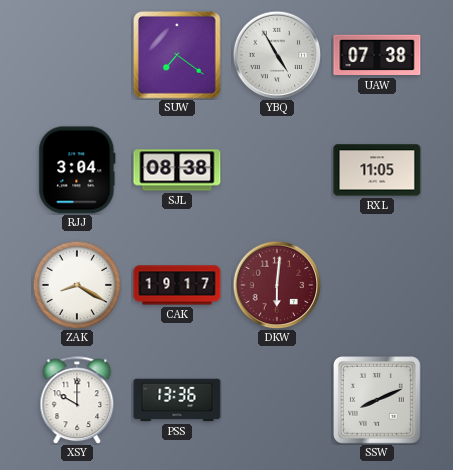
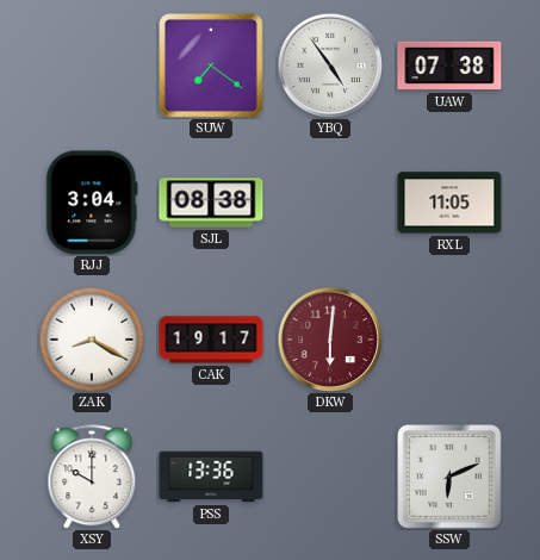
YBQ: 4:55 -> 4:54 (330, 66)
SSW: 8:11 -> 6:11 (451, 478)
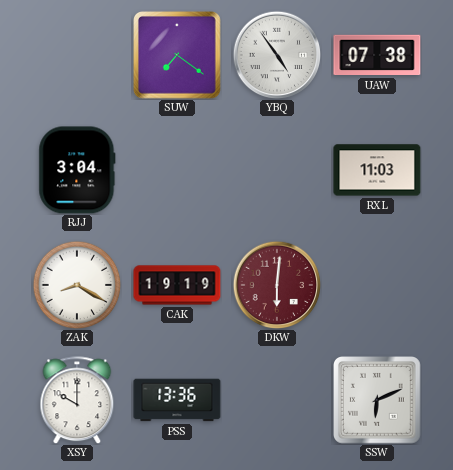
SJL: 08:38 -> none (211, 203)
RXL: 11:05 -> 11:03 (377, 170)
CAK: 19:17 -> 19:19 (177, 285)
